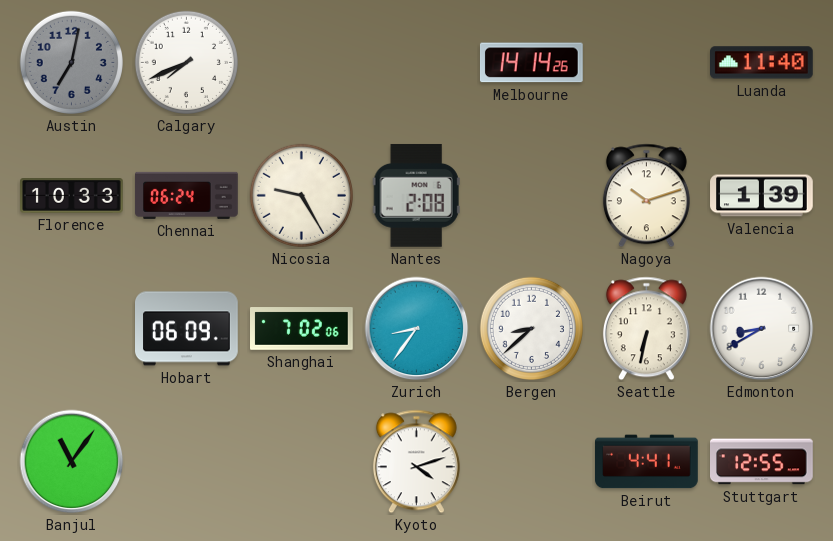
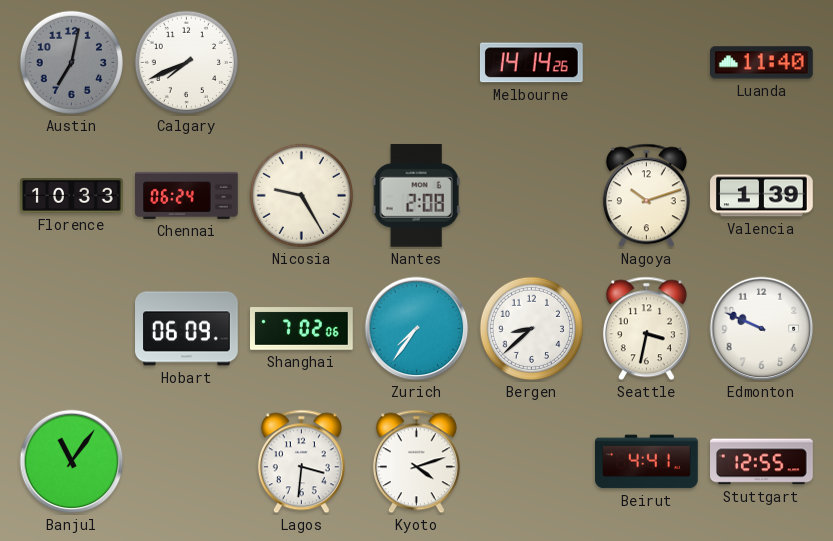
Zurich: 8:36 -> 7:36 (417, 329)
Seattle: 6:32 -> 3:32 (646, 329)
Edmonton: 8:40 -> 9:49 (762, 329)
Lagos: none -> 3:31 (301, 462)
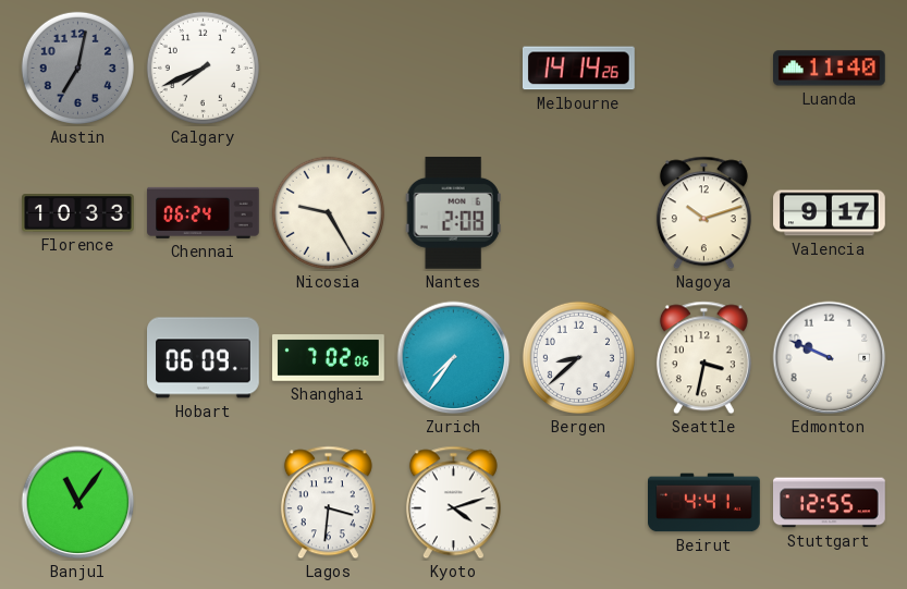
Valencia: 1:39 -> 9:17 (830, 213)
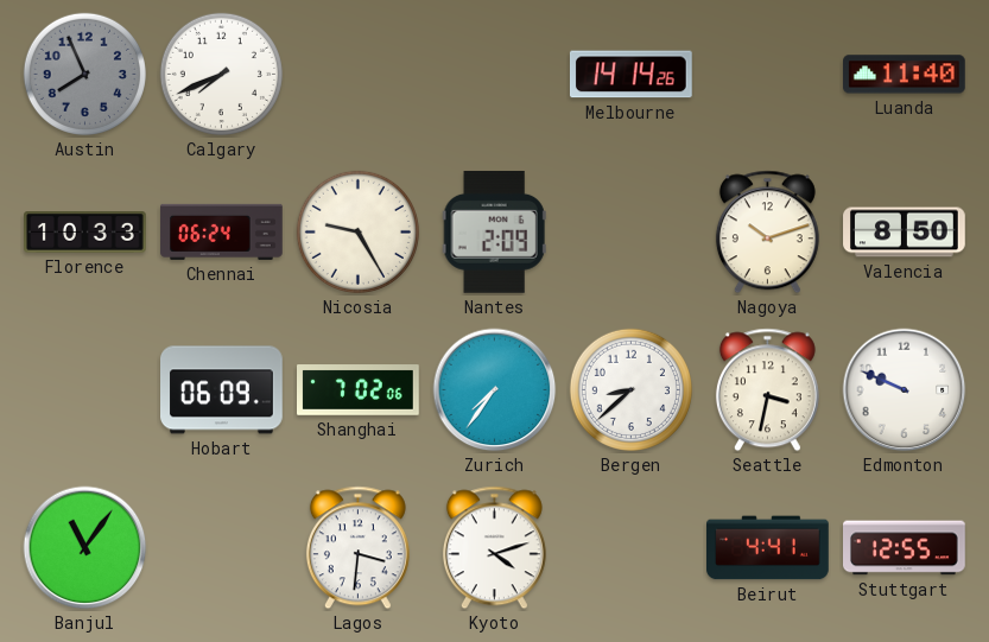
Austin: 7:02 -> 7:56 (84, 74)
Nantes: 2:08 -> 2:09 (494, 231)
Valencia: 9:17 -> 8:50 (905, 233)
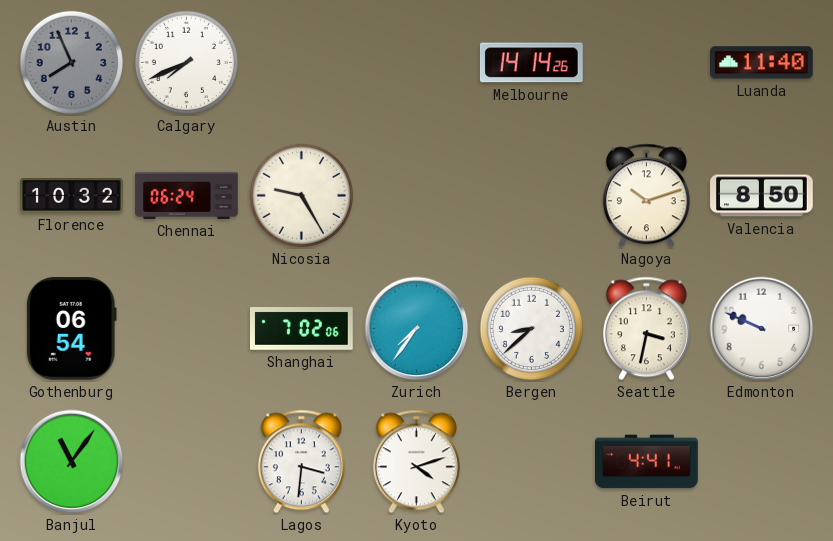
Florence: 10:33 -> 10:32 (72, 196)
Nantes: 2:09 -> none (494, 231)
Gothenburg: none -> 06:54 (71, 329)
Hobart: 06:09 -> none (222, 390)
Stuttgart: 12:55 -> none (905, 548)
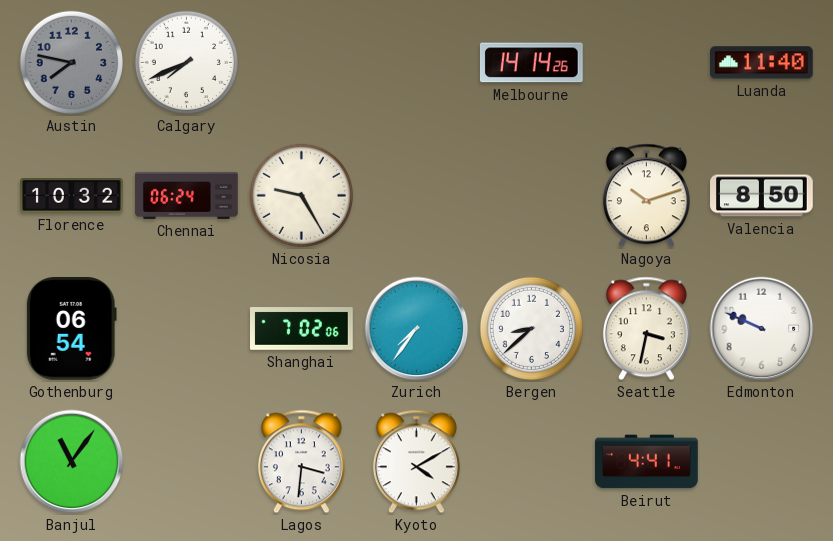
Austin: 7:56 -> 7:47 (71, 62)
Kyoto: 4:12 -> 4:10 (416, 462)
